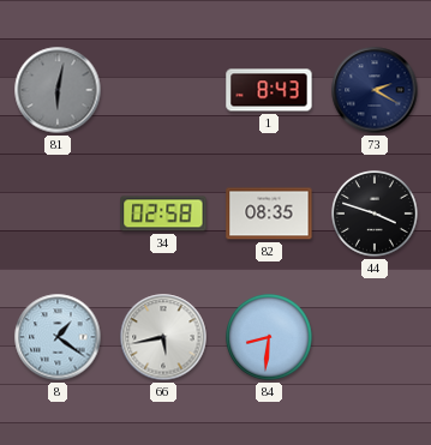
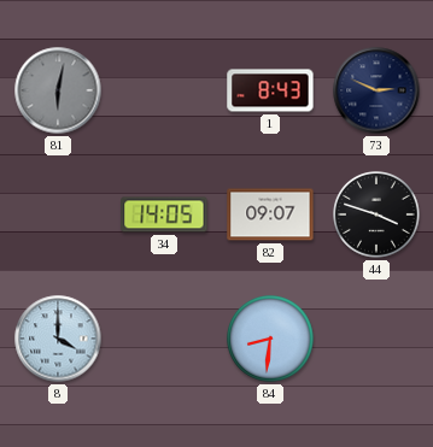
73: 2:20 -> 2:49 (376, 90)
34: 02:58 -> 14:05 (164, 214)
82: 08:35 -> 09:07 (270, 214)
8: 1:21 -> 4:00 (58, 339)
66: 5:43 -> none (163, 337)
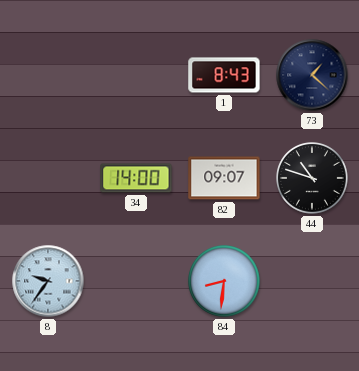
81: 6:02 -> none (58, 90)
73: 2:49 -> 1:22 (312, 75)
34: 14:05 -> 14:00 (136, 178)
44: 3:48 -> 10:48 (313, 179)
8: 4:00 -> 9:36 (48, 281)
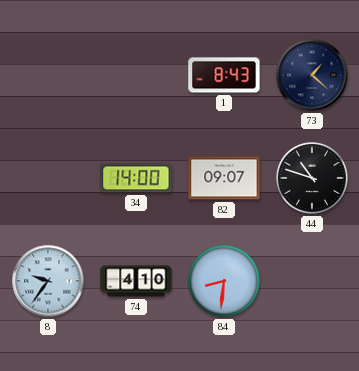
74: none -> 4:10 (136, 281)
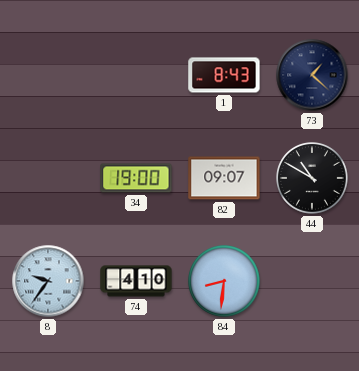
34: 14:00 -> 19:00 (136, 178)
44: 10:48 -> 10:50 (313, 179)
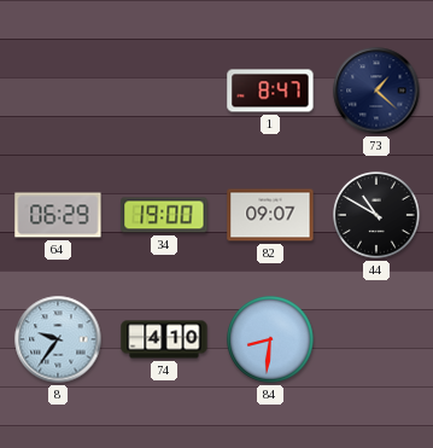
1: 8:43 -> 8:47 (270, 91)
64: none -> 06:29 (58, 215)
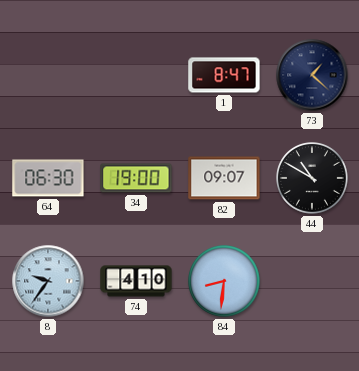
64: 06:29 -> 06:30 (48, 178)
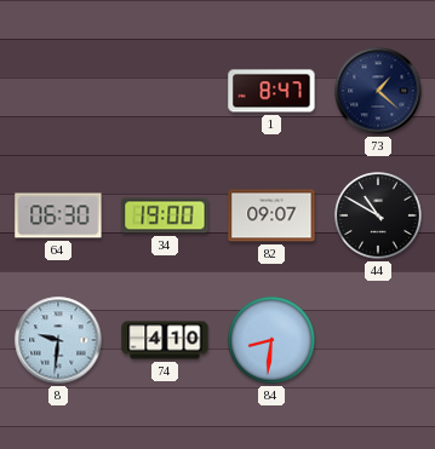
8: 9:36 -> 9:31 (58, 340)
